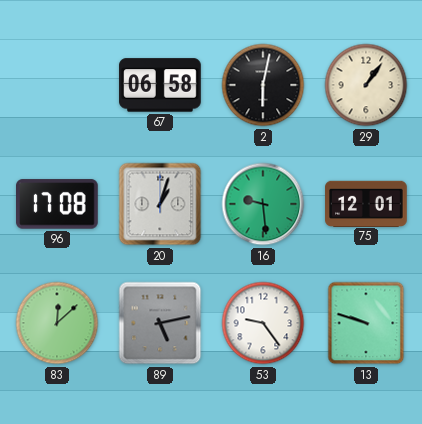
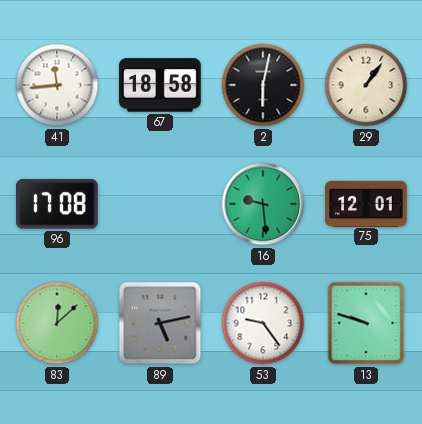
41: none -> 11:44 (57, 85)
67: 06:58 -> 18:58 (160, 85)
20: 1:03 -> none (160, 204)
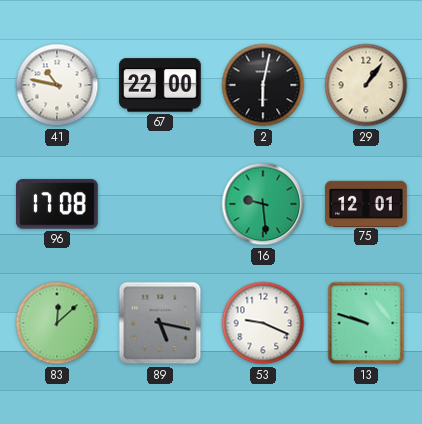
41: 11:44 -> 10:47 (57, 85)
67: 18:58 -> 22:00 (160, 85)
89: 5:13 -> 5:17 (160, 323)
53: 9:24 -> 9:19 (263, 323)
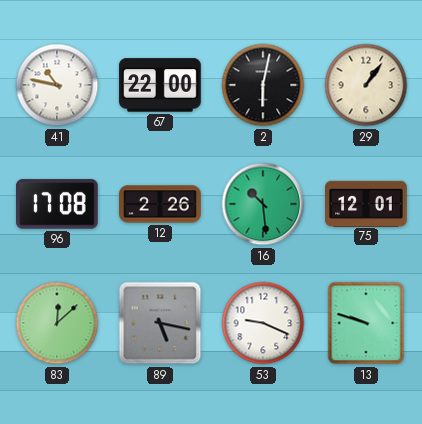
12: none -> 2:26 (160, 204)
16: 9:29 -> 10:29 (263, 204)
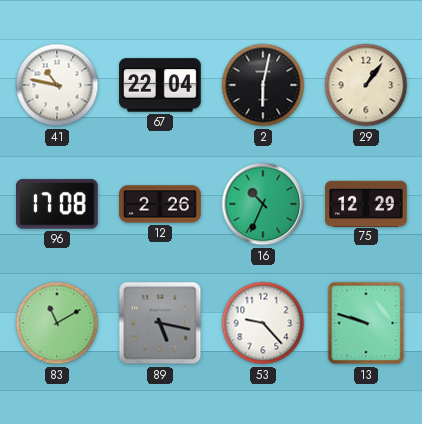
67: 22:00 -> 22:04 (160, 85)
16: 10:29 -> 10:34 (263, 204)
75: 12:01 -> 12:29 (366, 203)
83: 12:08 -> 11:10 (57, 323)
53: 9:19 -> 9:23 (263, 323)
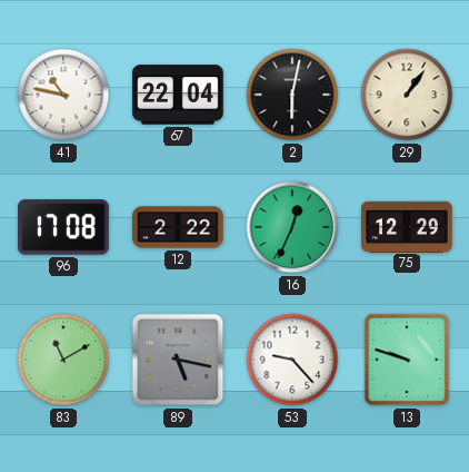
12: 2:26 -> 2:22 (178, 227)
16: 10:34 -> 12:34 (292, 227)
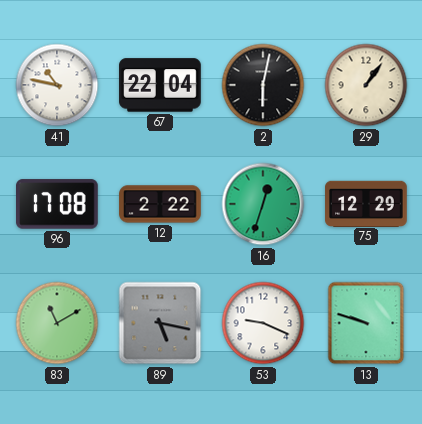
16: 12:34 -> 12:33 (263, 204)
53: 9:23 -> 9:19 (263, 323)
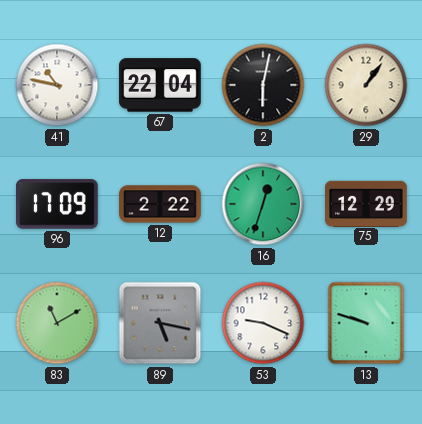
96: 17:08 -> 17:09 (58, 204)
